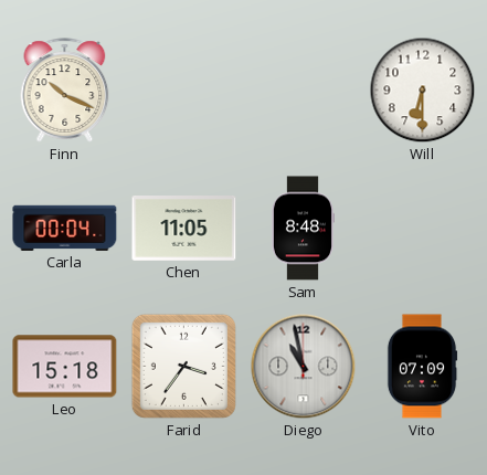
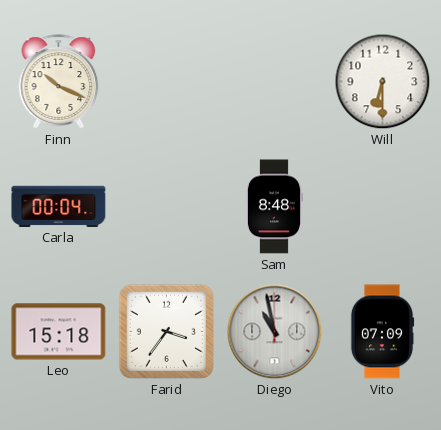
Chen: 11:05 -> none (184, 229)
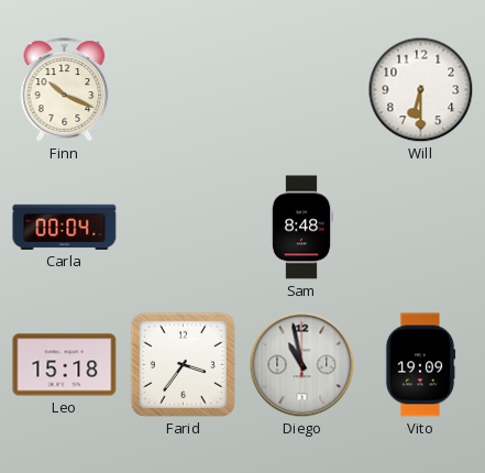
Vito: 07:09 -> 19:09 (420, 365)
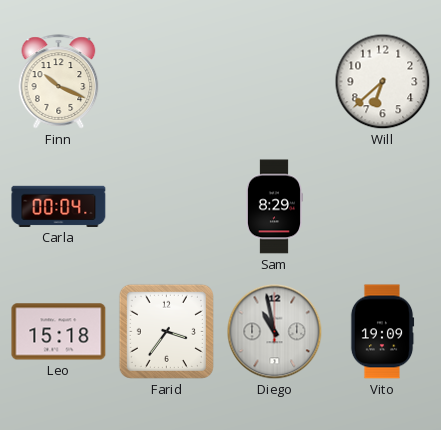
Will: 6:30 -> 6:38 (383, 82)
Sam: 8:48 -> 8:29 (273, 207)
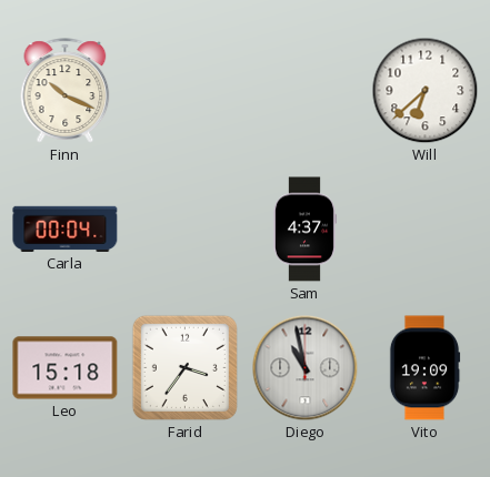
Sam: 8:29 -> 4:37 (303, 230)
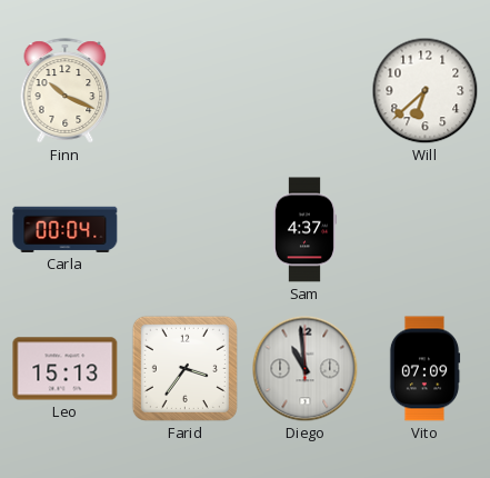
Leo: 15:18 -> 15:13 (66, 369)
Diego: 10:58 -> 10:59 (306, 369)
Vito: 19:09 -> 07:09 (424, 369)
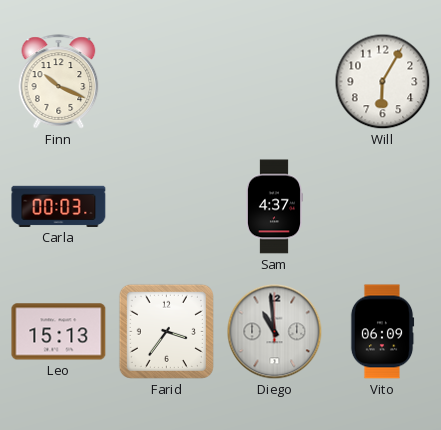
Will: 6:38 -> 6:05 (383, 82)
Carla: 00:04 -> 00:03 (59, 206)
Vito: 07:09 -> 06:09 (382, 332)
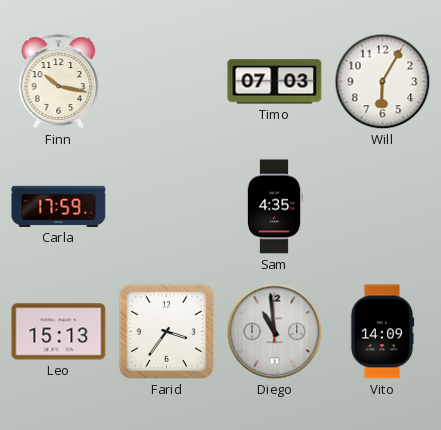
Finn: 10:19 -> 10:17 (59, 82)
Timo: none -> 07:03 (275, 82)
Carla: 00:03 -> 17:59 (59, 206)
Sam: 4:37 -> 4:35 (273, 207)
Vito: 06:09 -> 14:09 (382, 332)
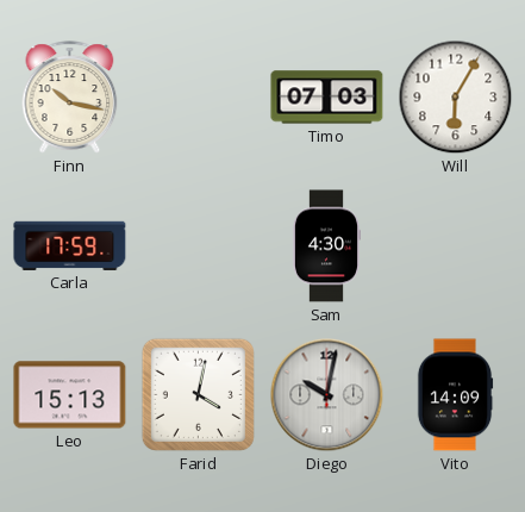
Sam: 4:35 -> 4:30 (325, 246)
Farid: 3:36 -> 4:02 (198, 394)
Diego: 10:59 -> 10:02 (327, 395)
